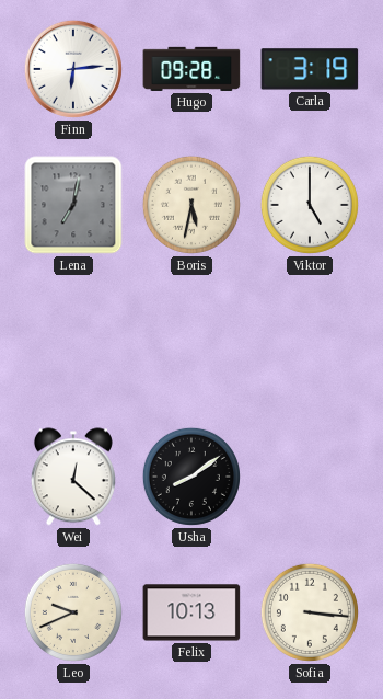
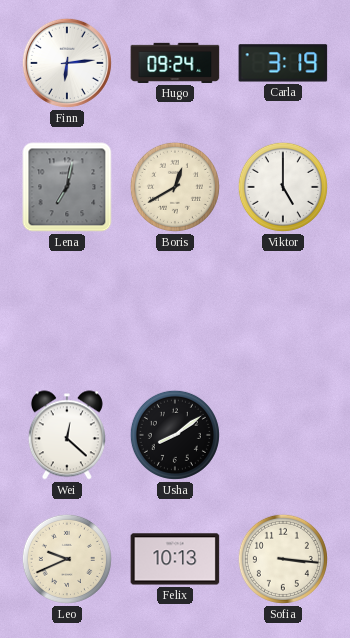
Hugo: 09:28 -> 09:24 (175, 63)
Boris: 5:32 -> 12:40 (175, 187)
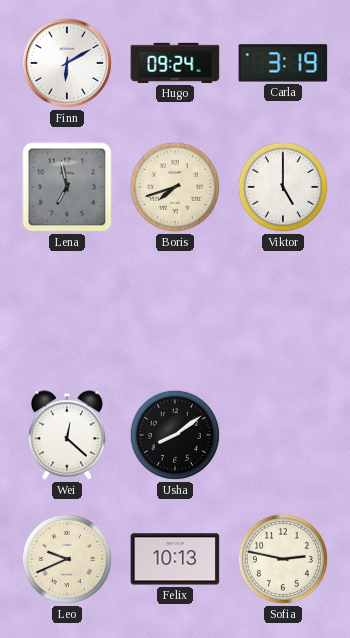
Finn: 6:14 -> 6:10 (67, 63)
Lena: 7:02 -> 6:58 (67, 187)
Boris: 12:40 -> 7:42 (175, 187)
Sofia: 3:16 -> 2:47 (283, 559)
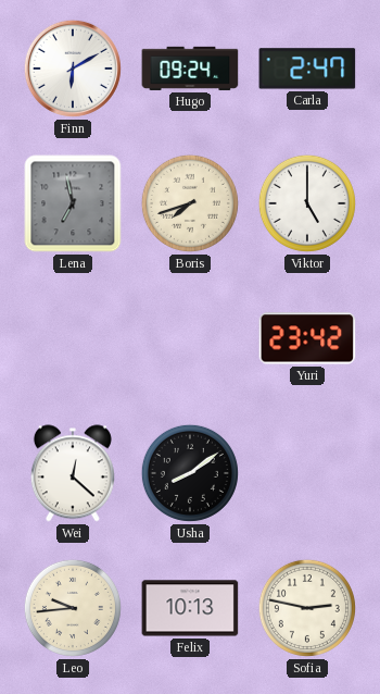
Carla: 3:19 -> 2:47 (307, 69)
Yuri: none -> 23:42 (307, 338)
Leo: 9:41 -> 9:44 (73, 608)
